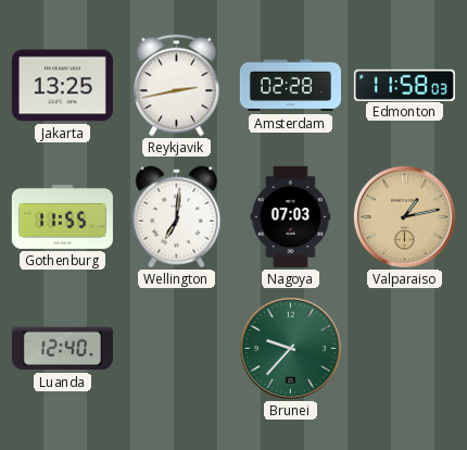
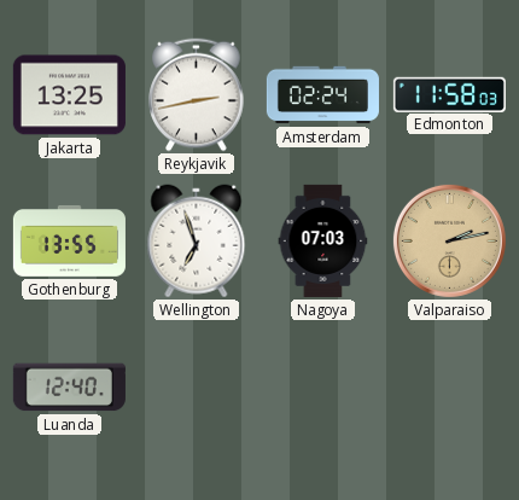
Amsterdam: 02:28 -> 02:24 (322, 95)
Gothenburg: 11:55 -> 13:55 (69, 240)
Wellington: 7:01 -> 6:57 (197, 242)
Valparaiso: 1:13 -> 2:13 (449, 240)
Brunei: 9:37 -> none (290, 348)
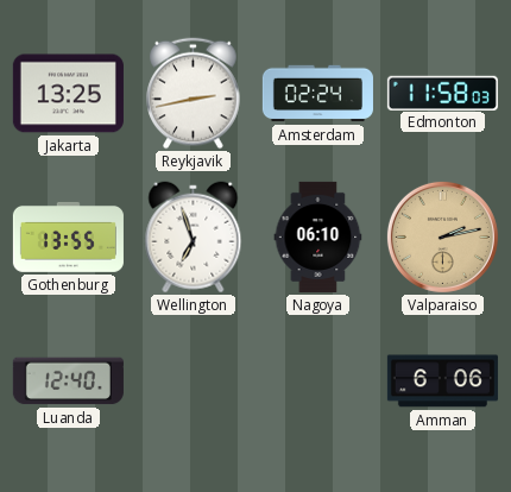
Nagoya: 07:03 -> 06:10 (318, 236)
Amman: none -> 6:06 (442, 381)
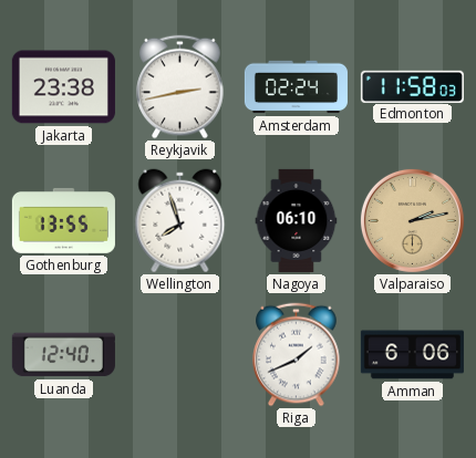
Jakarta: 13:25 -> 23:38 (63, 87)
Wellington: 6:57 -> 7:57 (180, 221)
Riga: none -> 1:41 (297, 355)
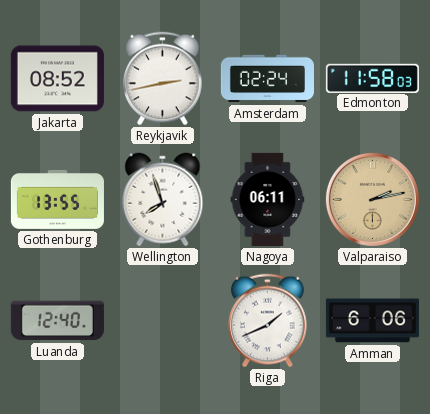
Jakarta: 23:38 -> 08:52 (57, 79)
Nagoya: 06:10 -> 06:11 (268, 199)
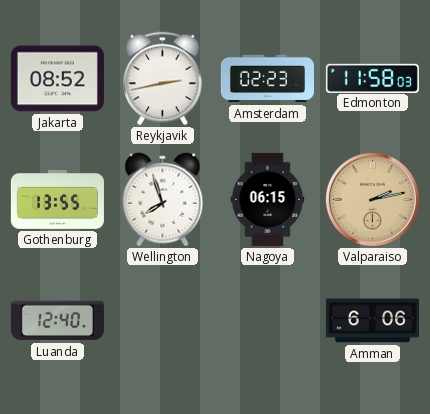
Amsterdam: 02:24 -> 02:23 (267, 79)
Nagoya: 06:11 -> 06:15 (268, 199)
Riga: 1:41 -> none (268, 321)
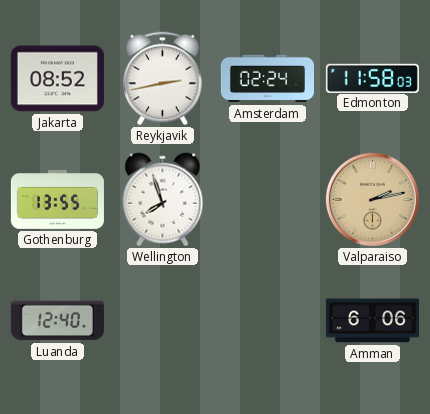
Amsterdam: 02:23 -> 02:24 (267, 79)
Nagoya: 06:15 -> none (268, 199)
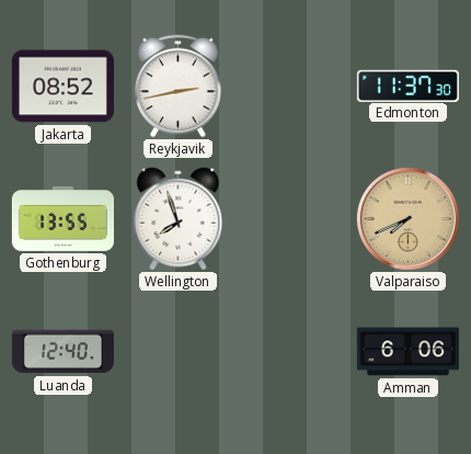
Amsterdam: 02:24 -> none (267, 79)
Edmonton: 11:58 -> 11:37 (407, 86)
Valparaiso: 2:13 -> 7:41 (407, 218)
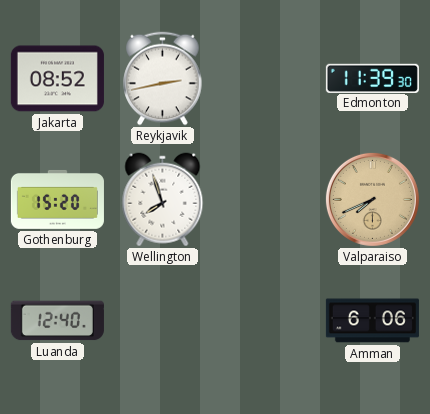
Edmonton: 11:37 -> 11:39 (372, 78)
Gothenburg: 13:55 -> 15:20 (57, 199)
